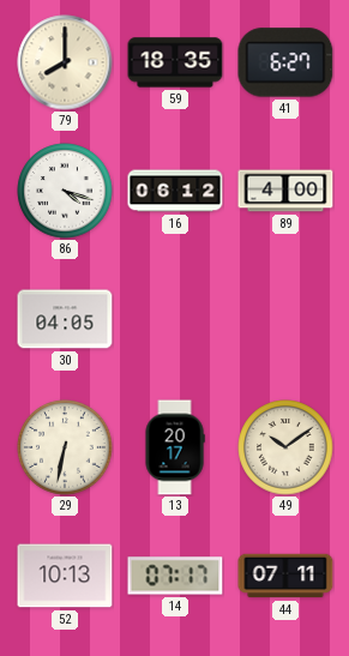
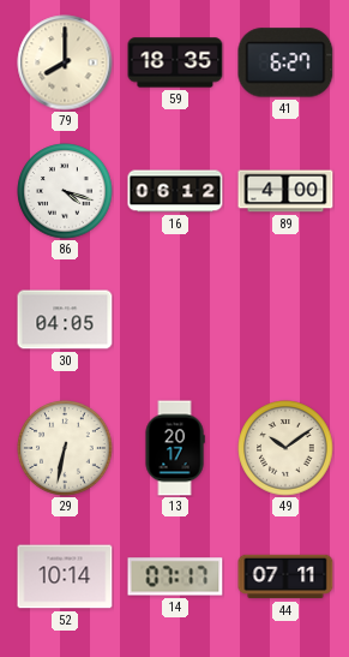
52: 10:13 -> 10:14 (65, 577)
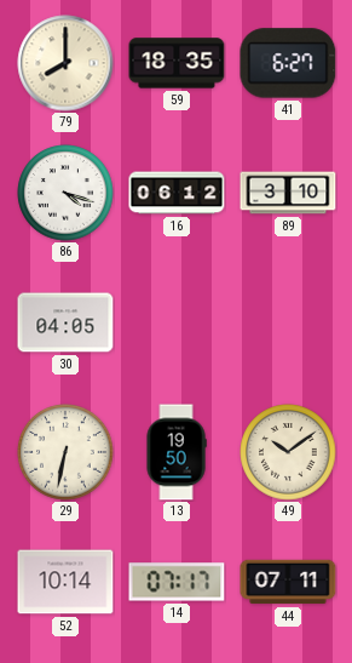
89: 4:00 -> 3:10 (288, 193)
13: 20:17 -> 19:50 (177, 452)
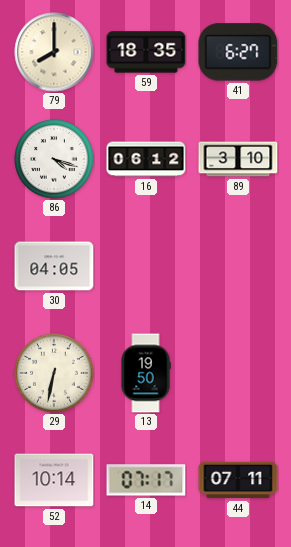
49: 10:09 -> none (288, 452)
